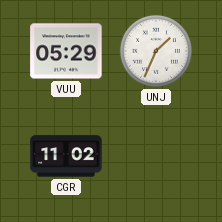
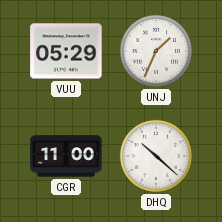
CGR: 11:02 -> 11:00 (66, 156)
DHQ: none -> 10:22 (156, 156)
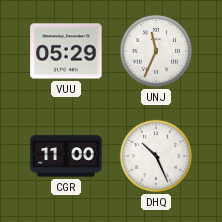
UNJ: 1:34 -> 11:34 (156, 51)
DHQ: 10:22 -> 10:26 (156, 156)
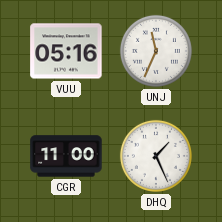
VUU: 05:29 -> 05:16 (66, 51)
DHQ: 10:26 -> 1:26 (156, 156)
